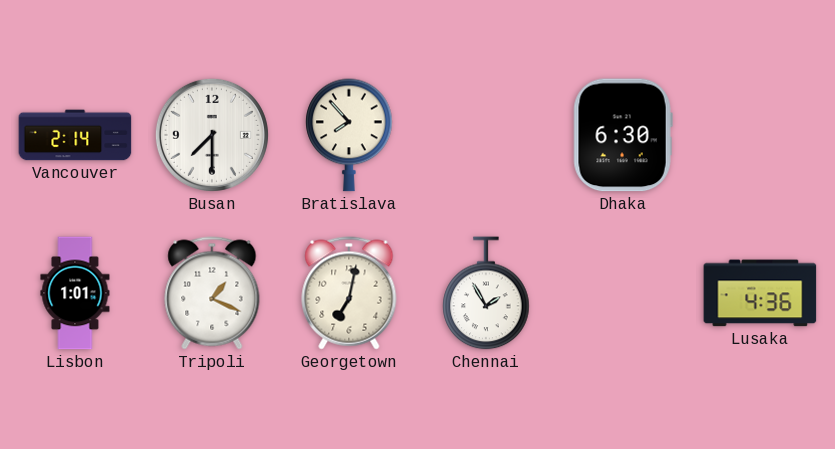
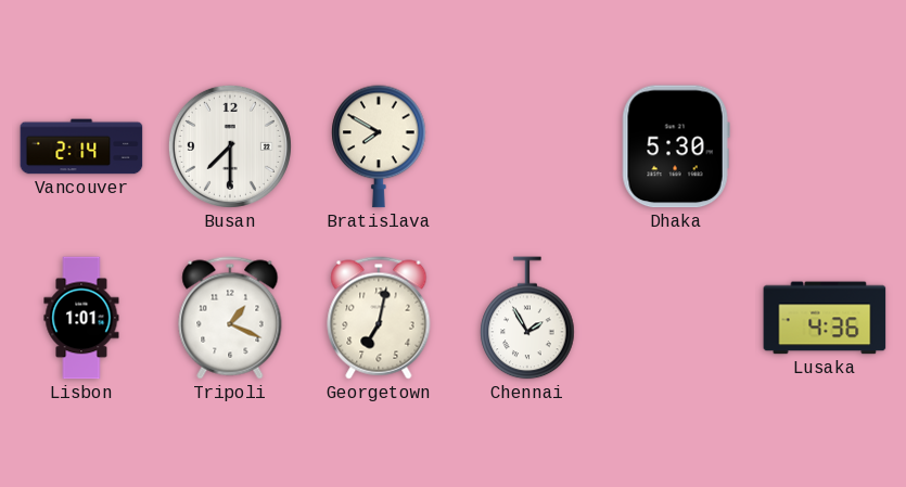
Bratislava: 7:53 -> 7:50 (379, 146)
Dhaka: 6:30 -> 5:30 (676, 146)
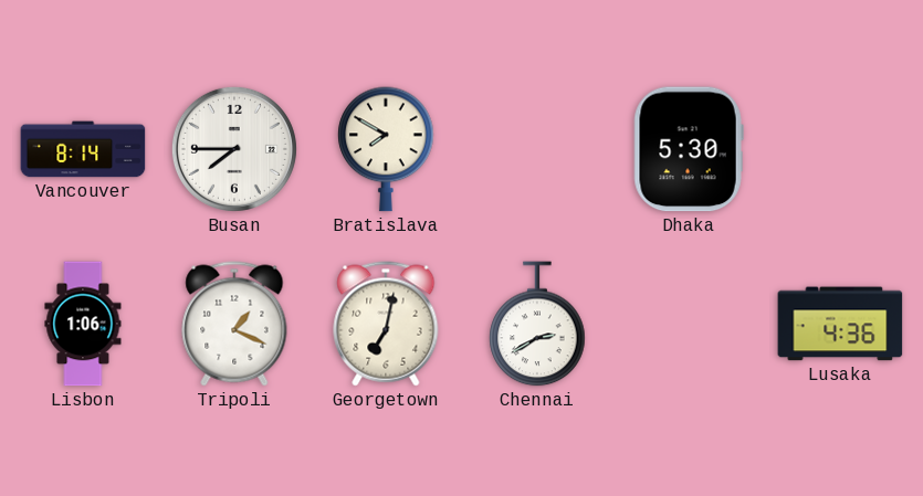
Vancouver: 2:14 -> 8:14 (83, 149)
Busan: 7:30 -> 7:45 (234, 149)
Lisbon: 1:01 -> 1:06 (83, 324)
Chennai: 1:55 -> 2:40 (537, 324)
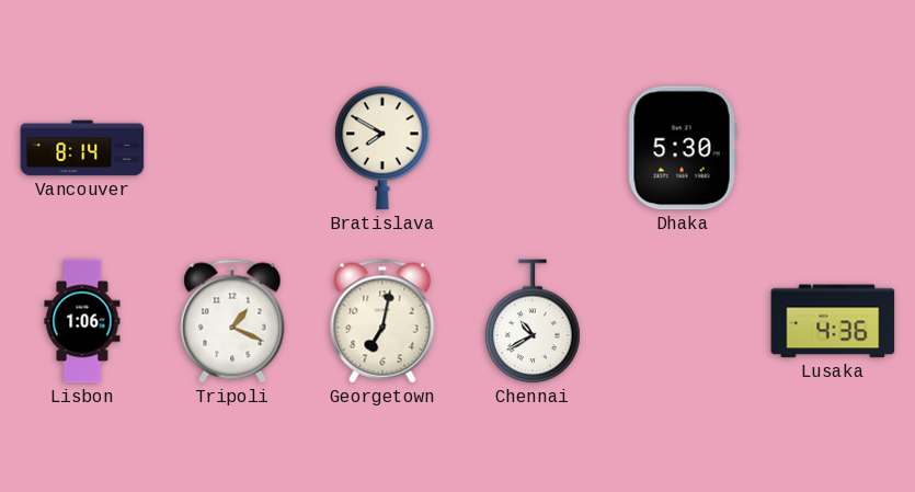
Busan: 7:45 -> none (234, 149)
Chennai: 2:40 -> 10:40 (533, 321)
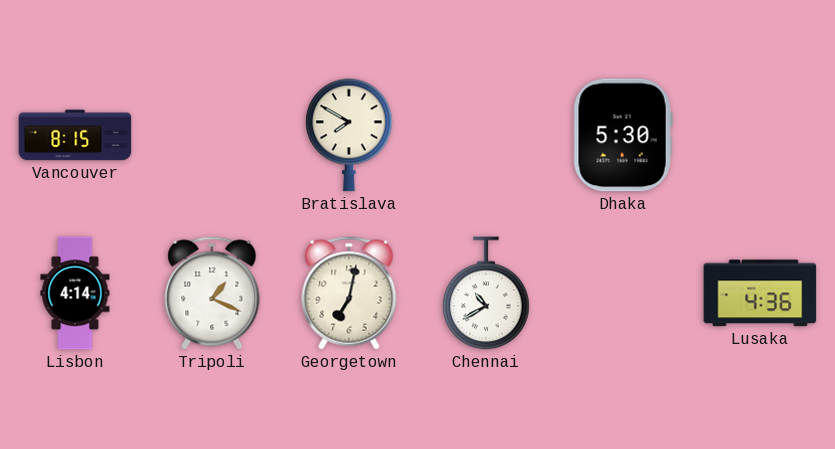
Vancouver: 8:14 -> 8:15 (75, 135)
Lisbon: 1:06 -> 4:14 (75, 293)
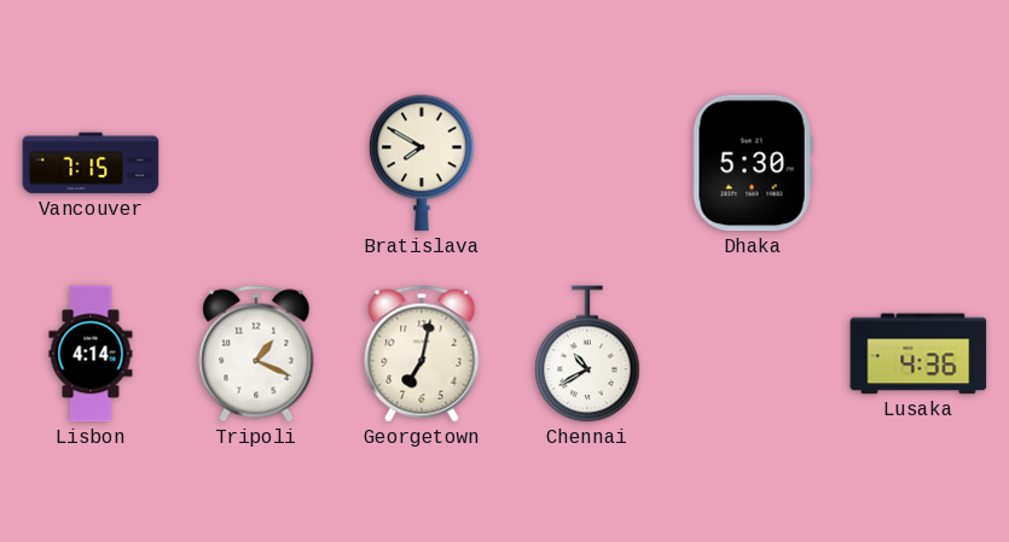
Vancouver: 8:15 -> 7:15 (91, 163)
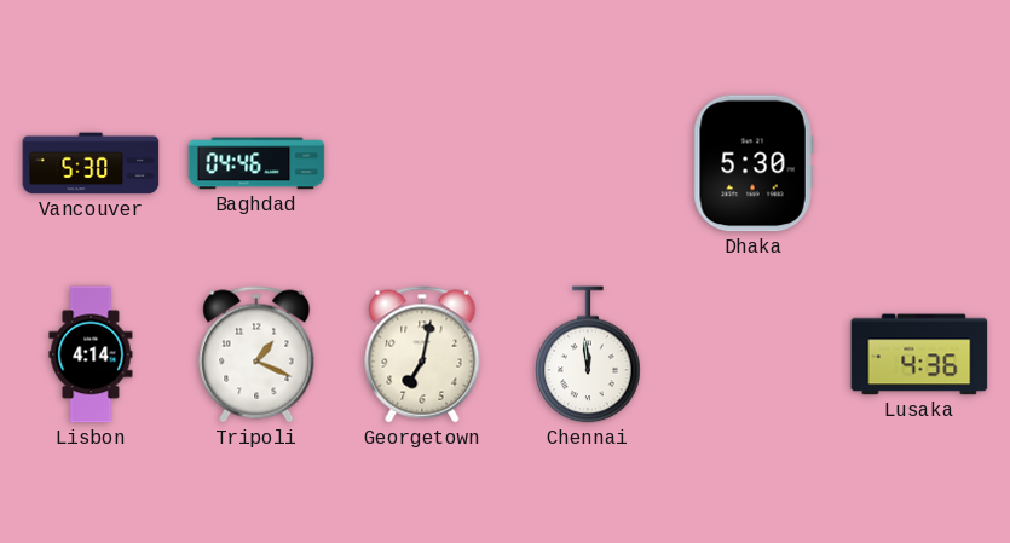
Vancouver: 7:15 -> 5:30 (91, 163)
Baghdad: none -> 04:46 (256, 163)
Bratislava: 7:50 -> none (422, 163)
Chennai: 10:40 -> 11:59 (588, 354)
